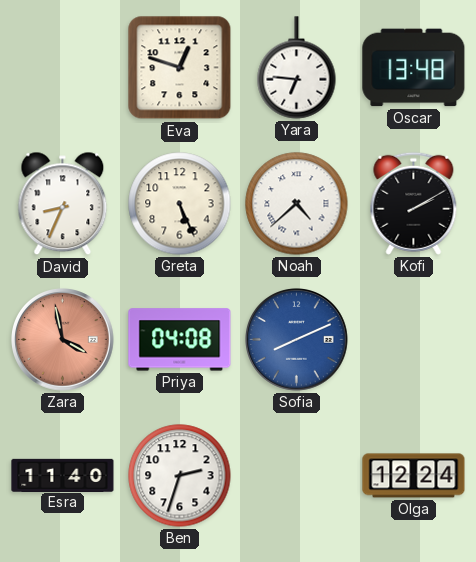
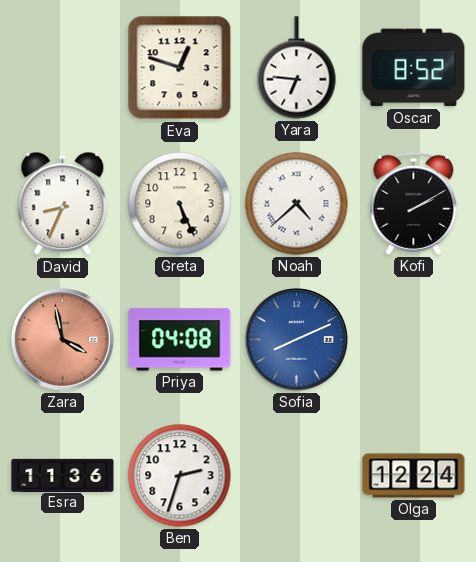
Oscar: 13:48 -> 8:52 (414, 68)
Esra: 11:40 -> 11:36 (63, 475)
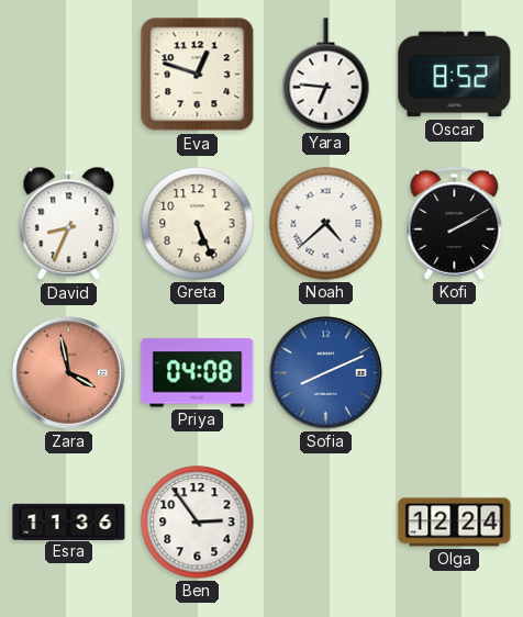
Ben: 2:33 -> 2:54 (198, 523)
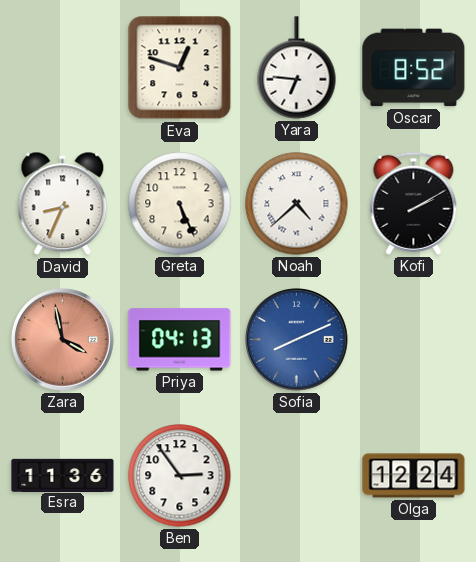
Priya: 04:08 -> 04:13 (180, 340)
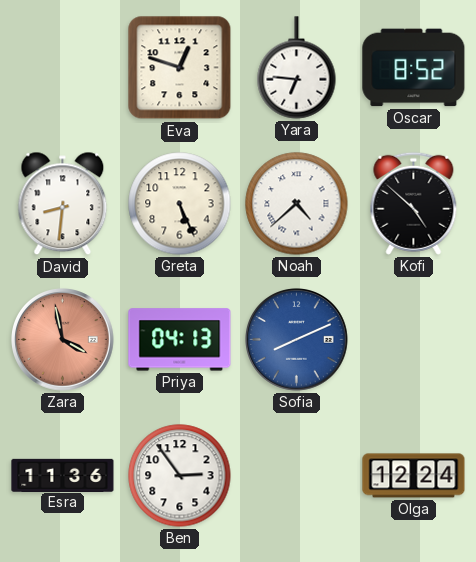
David: 8:34 -> 8:31 (63, 204)
Kofi: 2:10 -> 4:52 (414, 203)
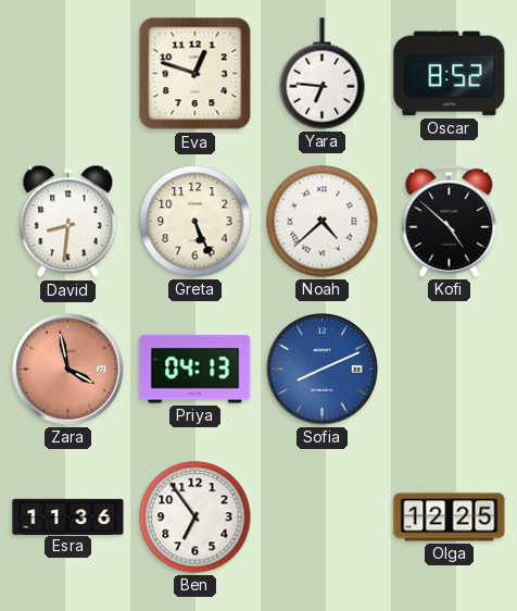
Ben: 2:54 -> 6:54 (196, 518)
Olga: 12:24 -> 12:25 (450, 518)
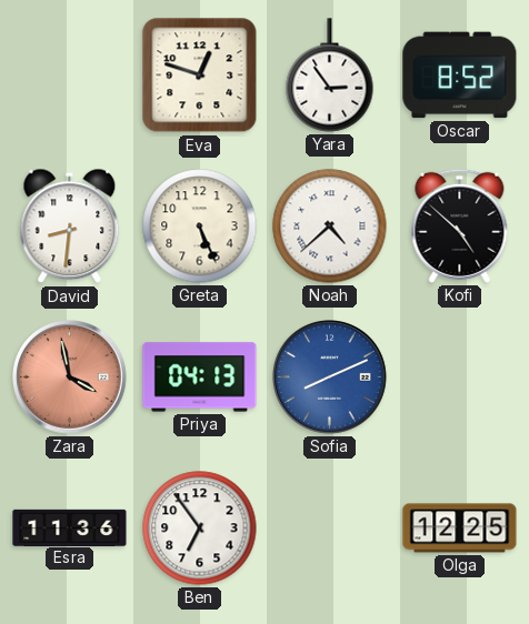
Yara: 6:46 -> 2:54 (330, 76)
